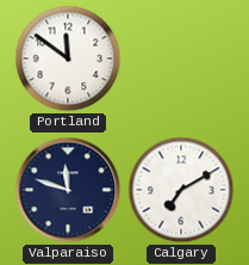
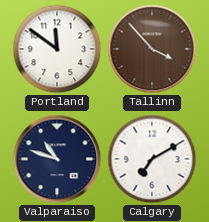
Tallinn: none -> 3:53 (152, 49)
Valparaiso: 11:48 -> 10:48 (57, 159)
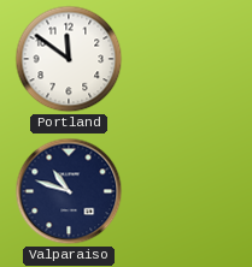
Tallinn: 3:53 -> none (152, 49)
Calgary: 7:10 -> none (152, 159)
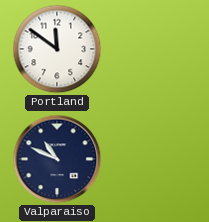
Valparaiso: 10:48 -> 10:49 (57, 159)
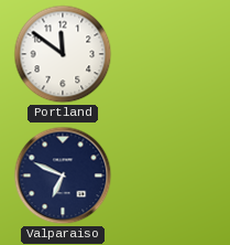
Valparaiso: 10:49 -> 6:49 (63, 175)
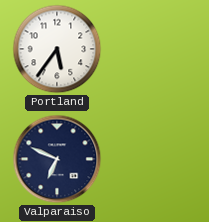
Portland: 11:51 -> 5:36 (57, 49)
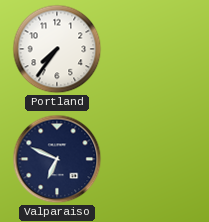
Portland: 5:36 -> 7:36 (57, 49)
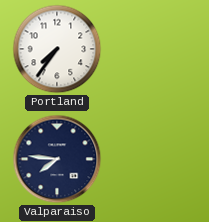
Valparaiso: 6:49 -> 7:46 (57, 159)
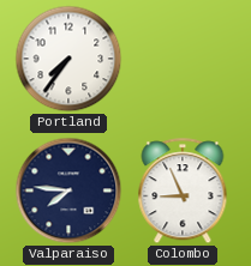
Colombo: none -> 8:56 (183, 192)
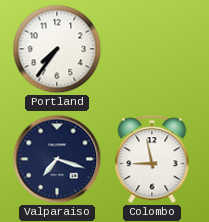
Valparaiso: 7:46 -> 7:18 (57, 159)
Colombo: 8:56 -> 8:58 (152, 160)
